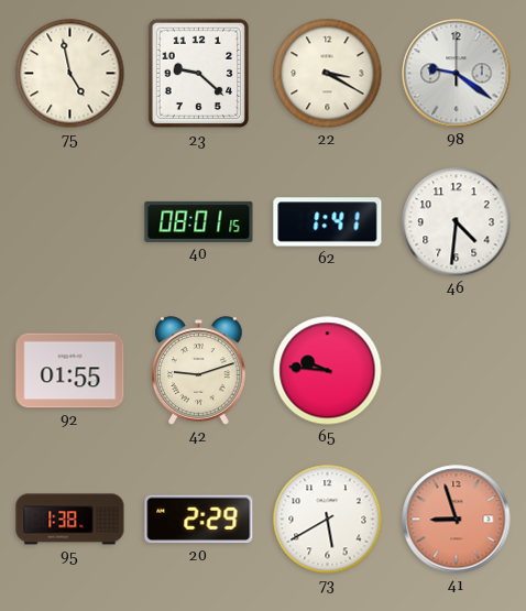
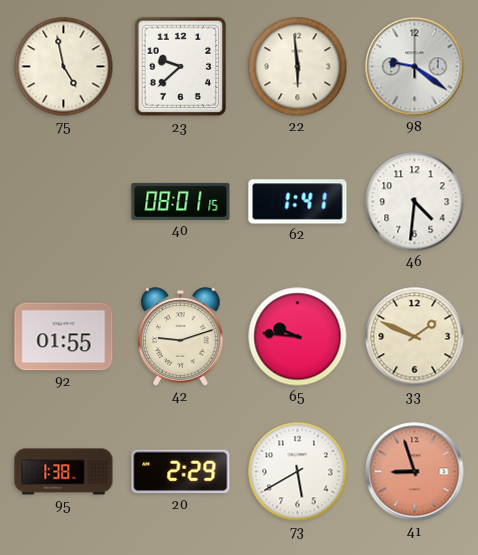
23: 9:22 -> 9:38 (181, 67)
22: 3:20 -> 5:59 (298, 67)
33: none -> 1:49 (415, 337)
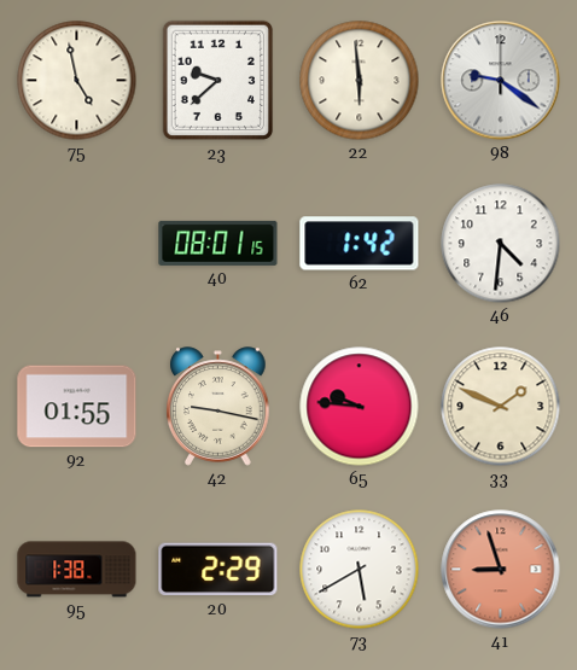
62: 1:41 -> 1:42 (360, 244)
42: 9:12 -> 9:17 (218, 407)
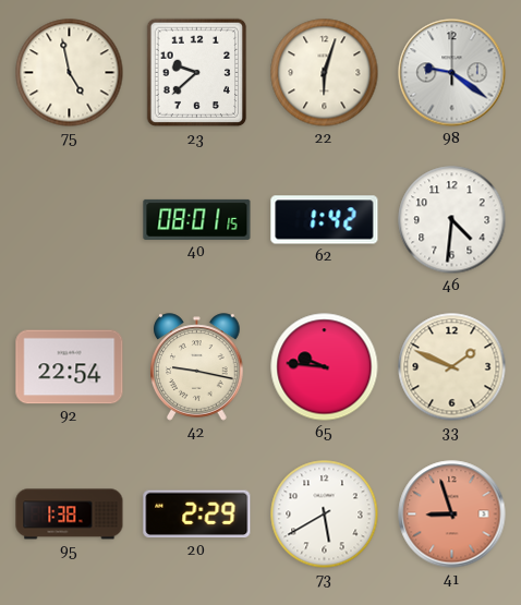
22: 5:59 -> 6:03 (325, 73)
92: 01:55 -> 22:54 (70, 367)
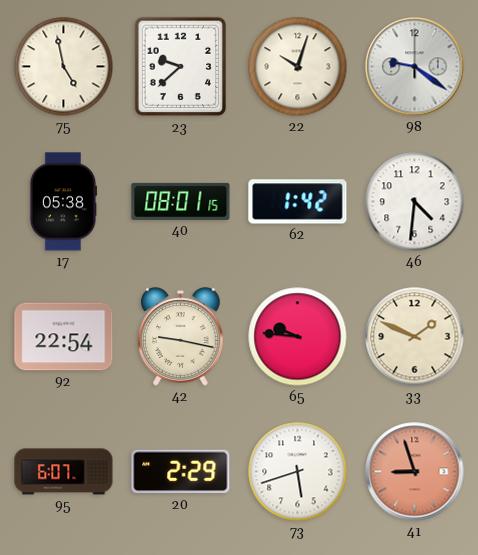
22: 6:03 -> 10:03 (298, 67)
17: none -> 05:38 (62, 202)
95: 1:38 -> 6:07 (64, 472)
73: 5:40 -> 5:42 (298, 472)
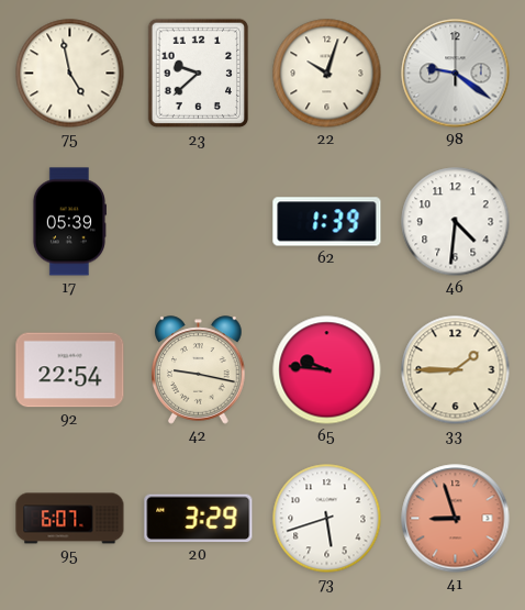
17: 05:38 -> 05:39 (68, 222)
40: 08:01 -> none (181, 201)
62: 1:42 -> 1:39 (327, 222)
33: 1:49 -> 1:45 (456, 370)
20: 2:29 -> 3:29 (199, 519)
